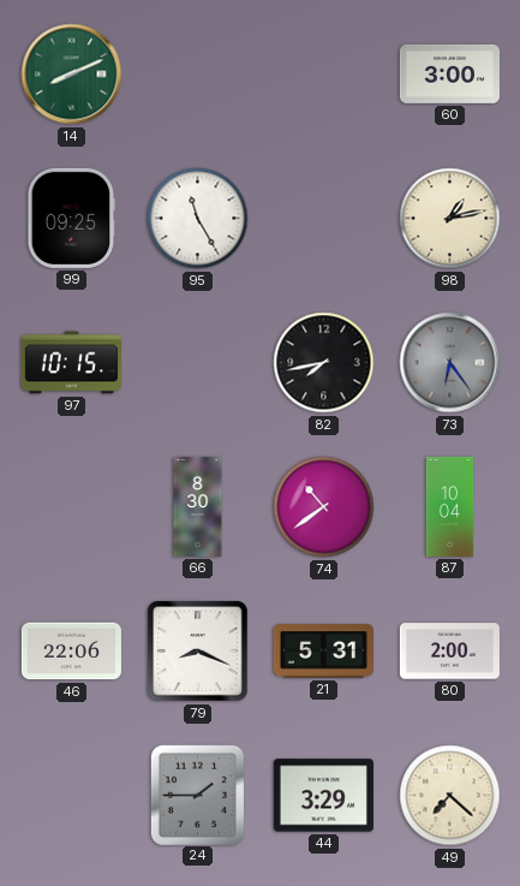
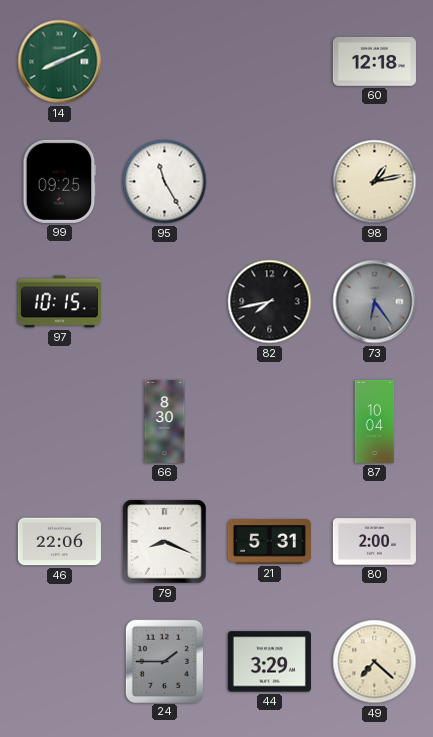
60: 3:00 -> 12:18 (374, 61)
74: 10:39 -> none (324, 507)
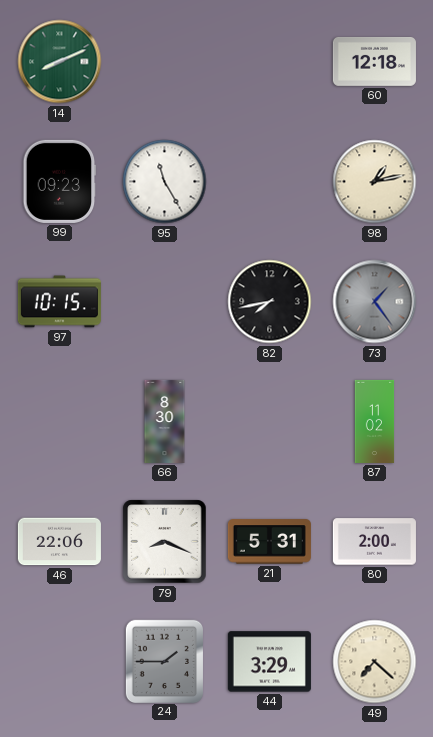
99: 09:25 -> 09:23 (60, 181)
73: 6:24 -> 1:24 (375, 302)
87: 10:04 -> 11:02 (375, 421)
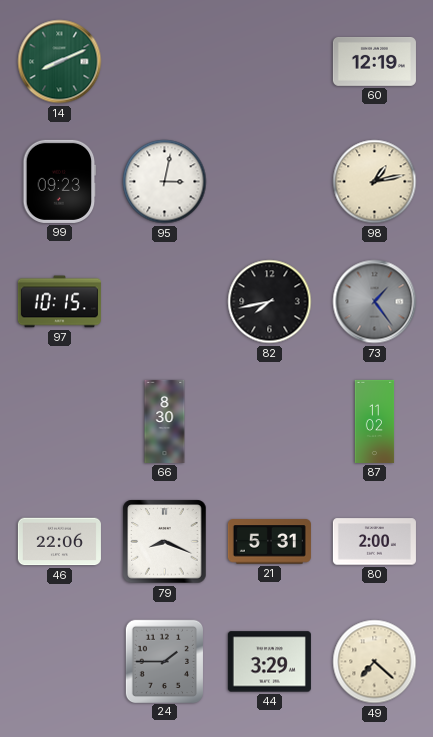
60: 12:18 -> 12:19 (374, 61)
95: 11:25 -> 3:02 (165, 182)
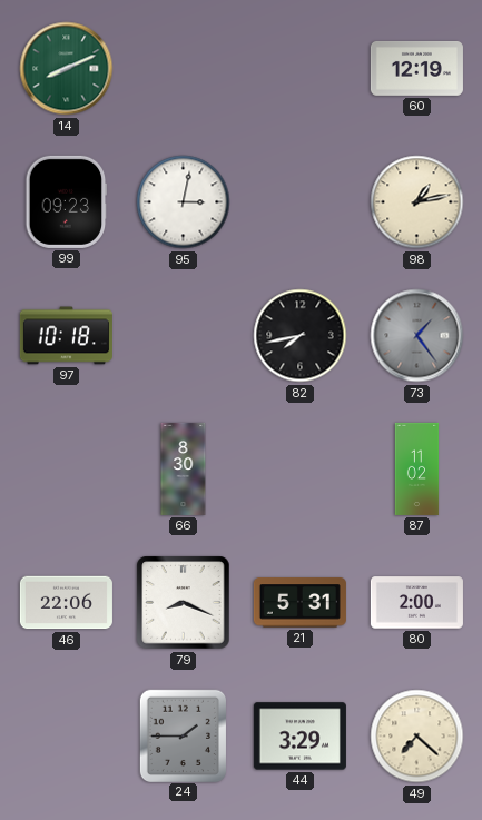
97: 10:15 -> 10:18 (66, 336)
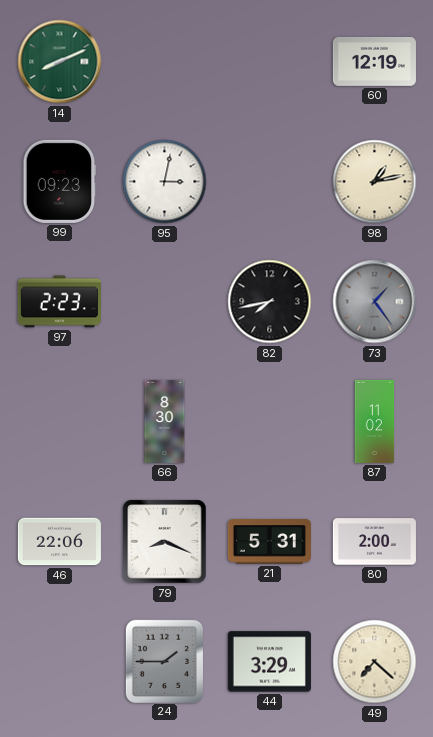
97: 10:18 -> 2:23 (59, 302)
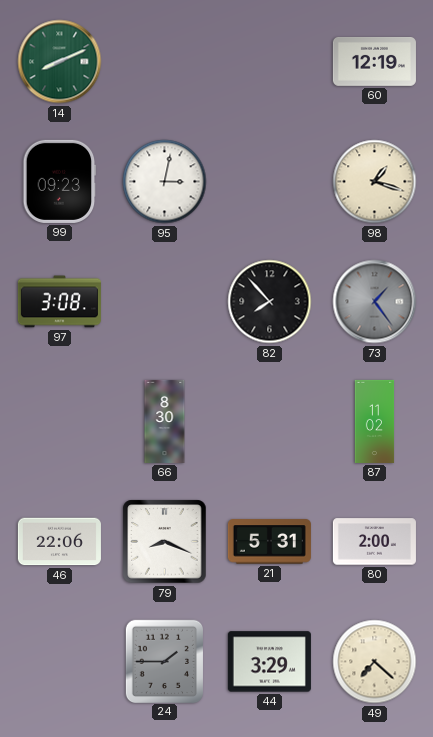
98: 1:13 -> 1:18 (375, 182)
97: 2:23 -> 3:08 (59, 302)
82: 7:43 -> 7:53 (270, 302)
